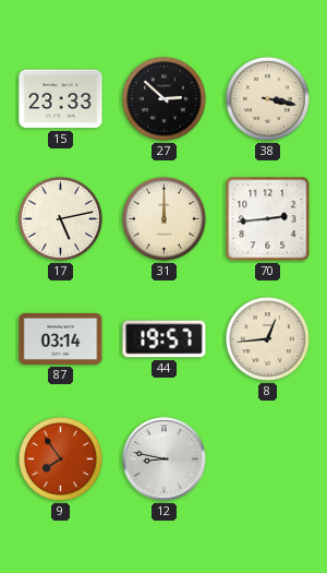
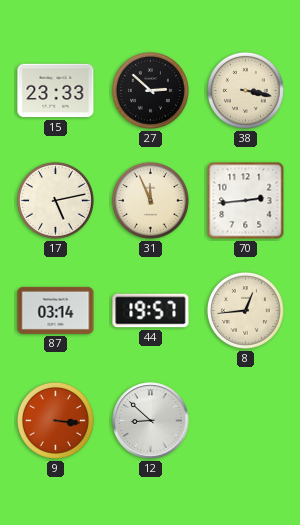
31: 12:00 -> 11:56 (150, 200)
9: 7:54 -> 3:16 (55, 420)
12: 8:47 -> 8:52 (151, 421)
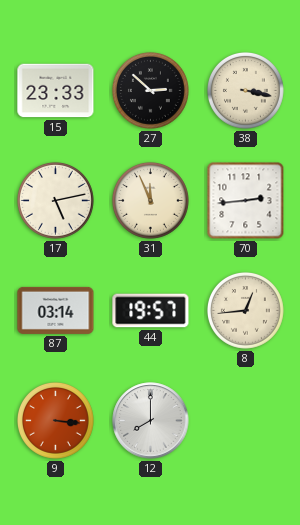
12: 8:52 -> 8:00 (151, 421)
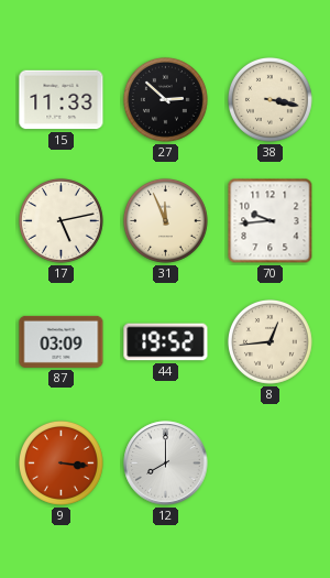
15: 23:33 -> 11:33 (62, 100)
70: 2:44 -> 9:44 (271, 221)
87: 03:14 -> 03:09 (62, 341)
44: 19:57 -> 19:52 (166, 342)
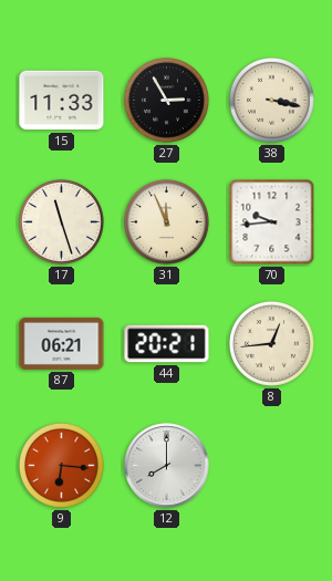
27: 2:52 -> 2:55 (166, 100)
17: 5:13 -> 11:27 (61, 221)
87: 03:09 -> 06:21 (62, 343)
44: 19:52 -> 20:21 (167, 344)
9: 3:16 -> 6:16 (61, 465)
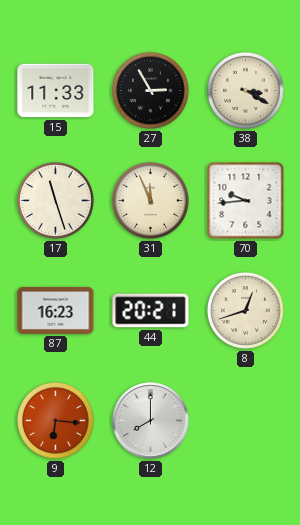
38: 3:17 -> 3:20 (245, 90)
87: 06:21 -> 16:23 (56, 310)
8: 12:44 -> 12:42 (245, 310)
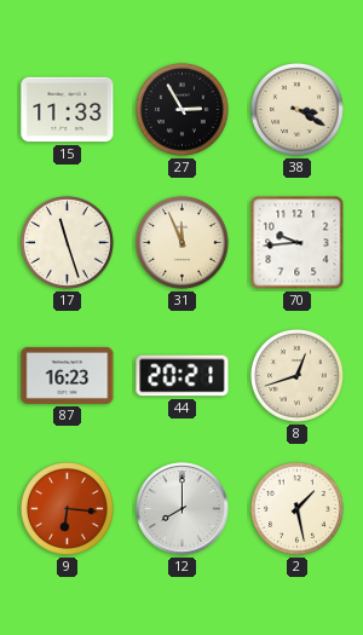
2: none -> 1:28 (296, 508)
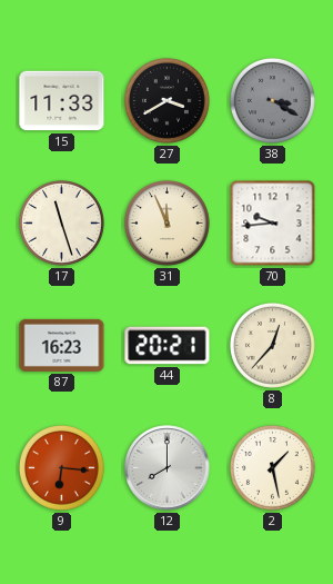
27: 2:55 -> 3:40 (167, 100)
38 dial: cream -> grey (272, 100)
8: 12:42 -> 12:37 (272, 345)
